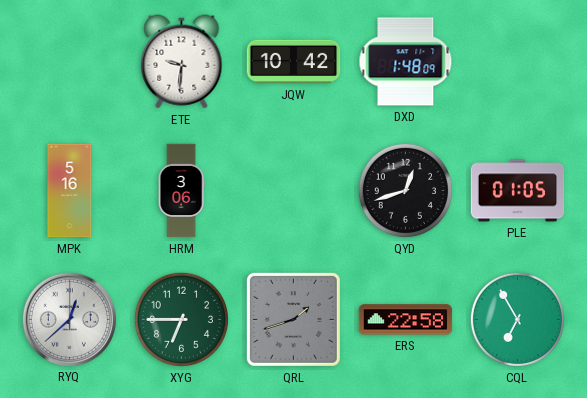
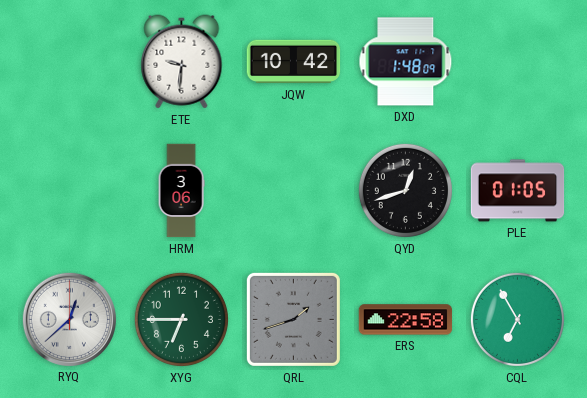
MPK: 5:16 -> none (70, 191)
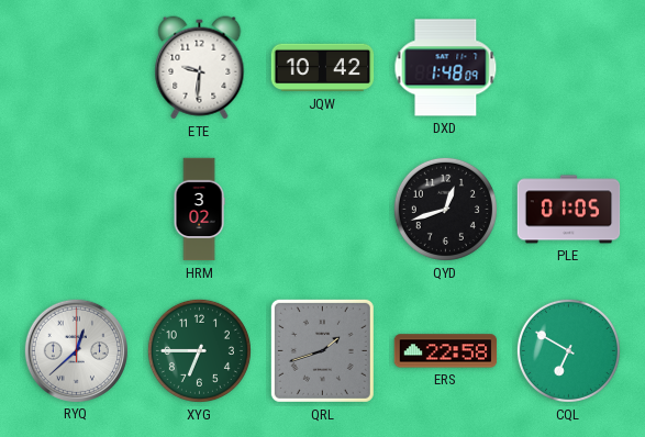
HRM: 3:06 -> 3:02 (199, 210)
CQL: 6:55 -> 6:50 (568, 350)
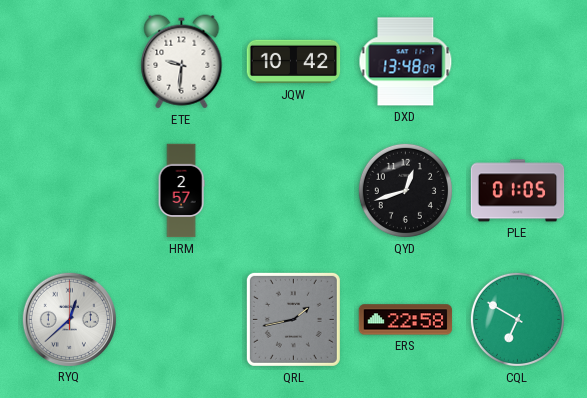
DXD: 1:48 -> 13:48 (406, 62)
HRM: 3:02 -> 2:57 (181, 191)
XYG: 6:45 -> none (199, 350)
QRL: 1:42 -> 1:43 (293, 319)
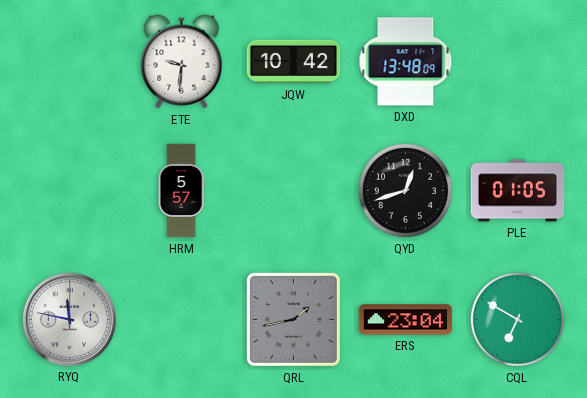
HRM: 2:57 -> 5:57 (181, 191)
RYQ: 12:38 -> 11:47 (69, 319)
ERS: 22:58 -> 23:04 (406, 320)
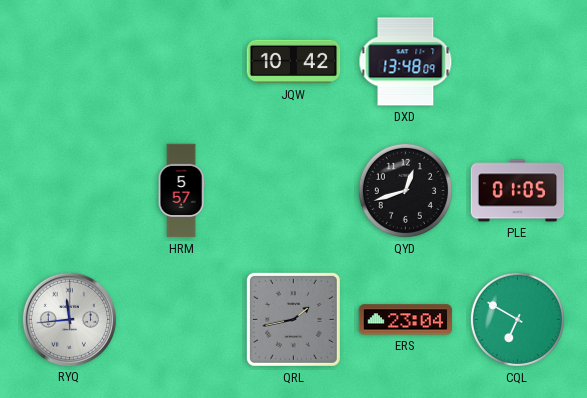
ETE: 9:31 -> none (182, 62)
RYQ: 11:47 -> 11:44 (69, 319)
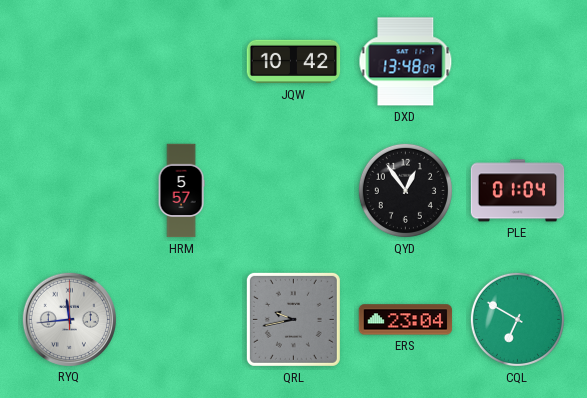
QYD: 12:42 -> 12:54 (405, 190)
PLE: 01:05 -> 01:04 (518, 191)
QRL: 1:43 -> 9:43 (293, 319)
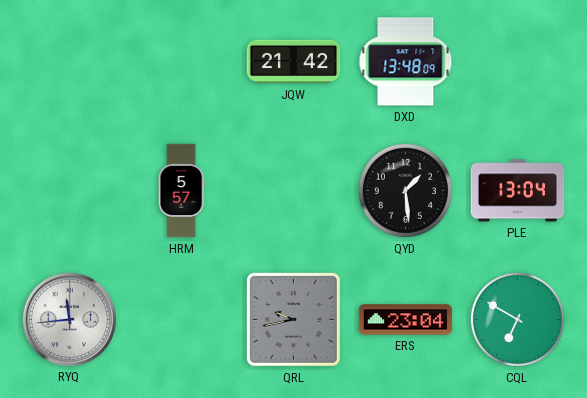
JQW: 10:42 -> 21:42 (294, 62)
QYD: 12:54 -> 1:29 (405, 190)
PLE: 01:04 -> 13:04 (518, 191)
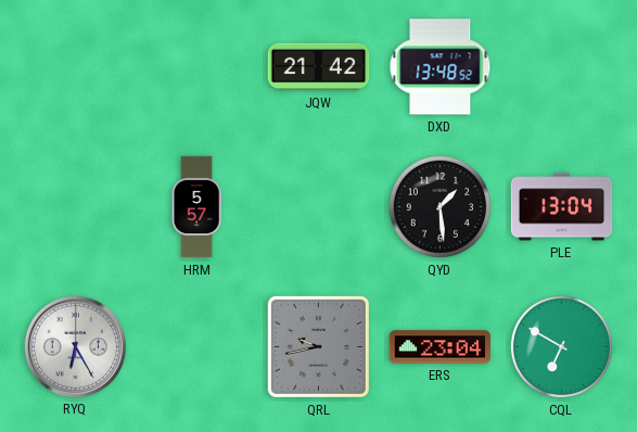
DXD: 13:48:09 -> 13:48:52 (441, 67)
RYQ: 11:44 -> 6:25 (75, 346)
